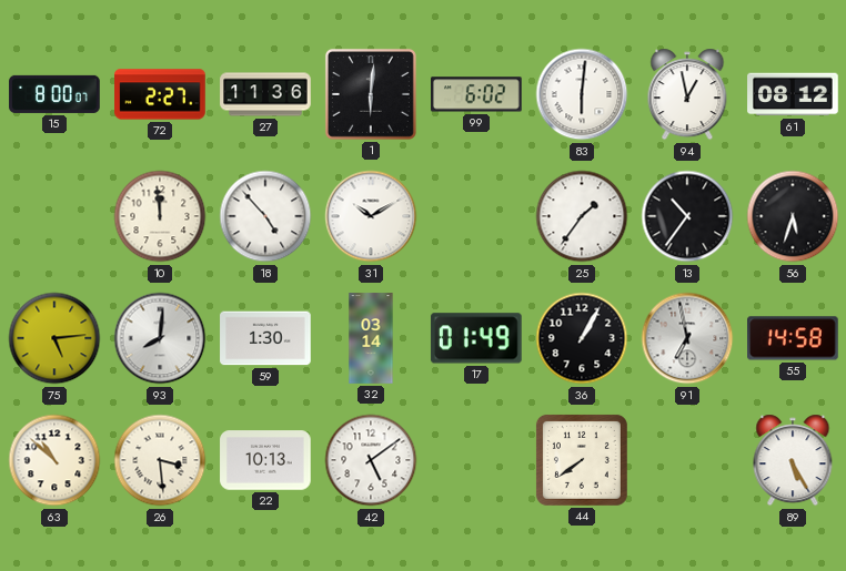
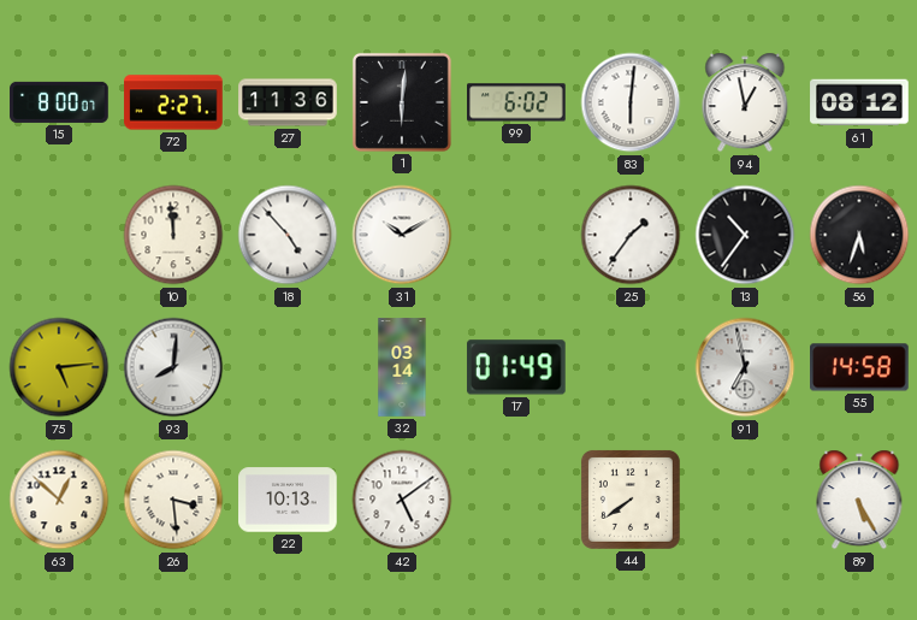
59: 1:30 -> none (265, 338)
36: 1:05 -> none (582, 338)
63: 10:52 -> 12:52 (59, 500)
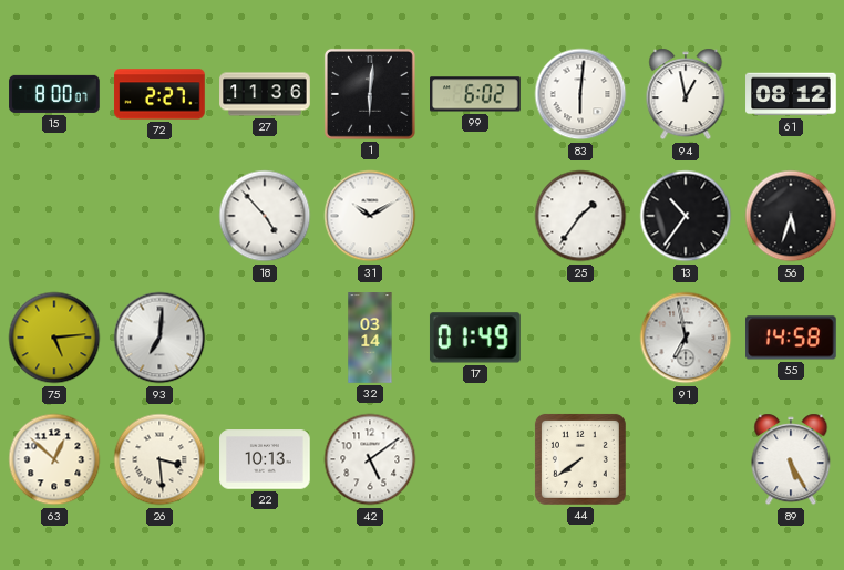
10: 11:59 -> none (173, 235)
93: 8:01 -> 7:01 (159, 338)
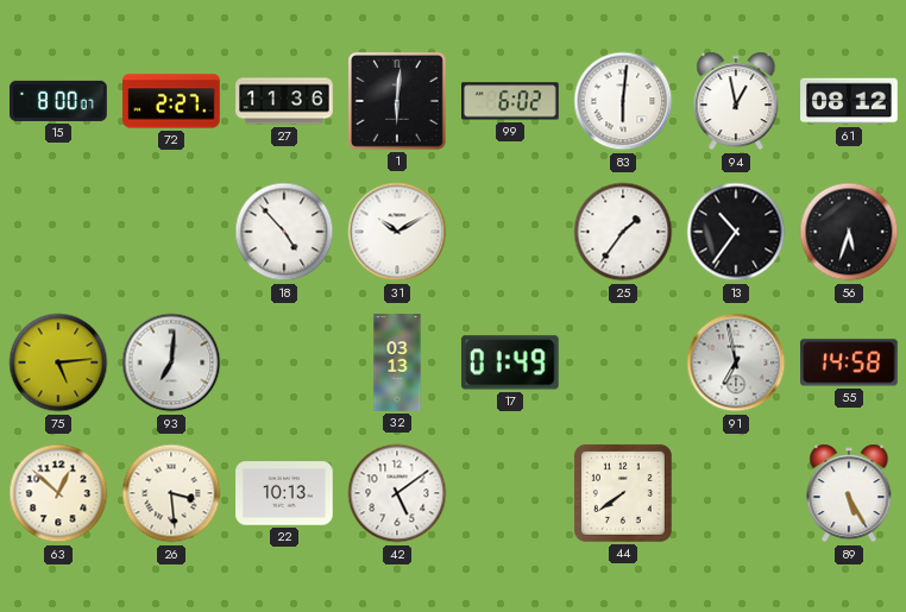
32: 03:14 -> 03:13 (397, 362)
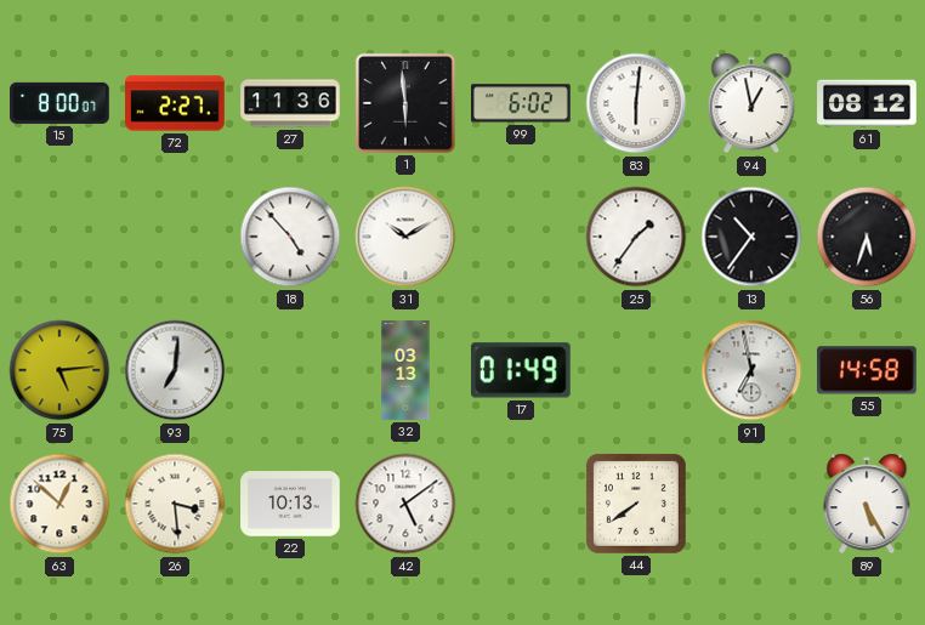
1: 6:01 -> 5:59 (405, 103)
